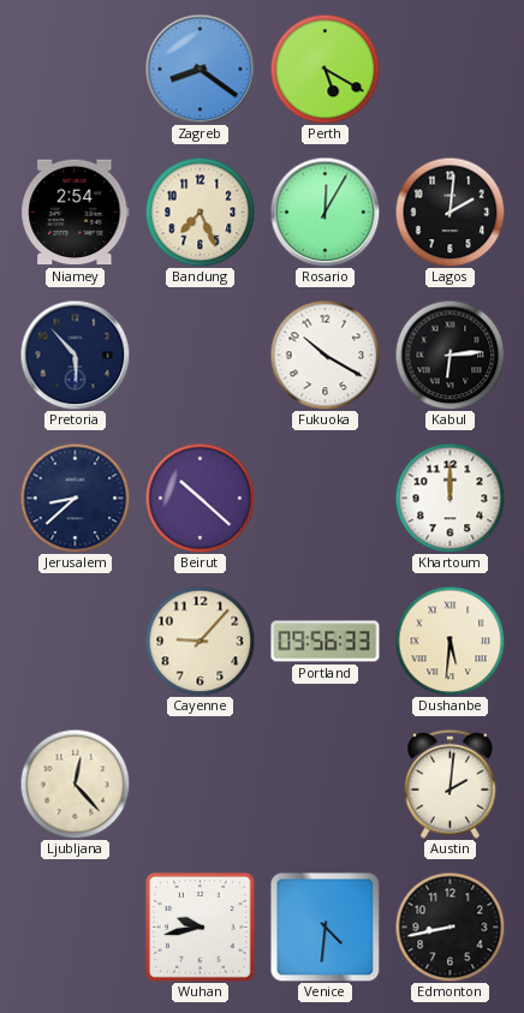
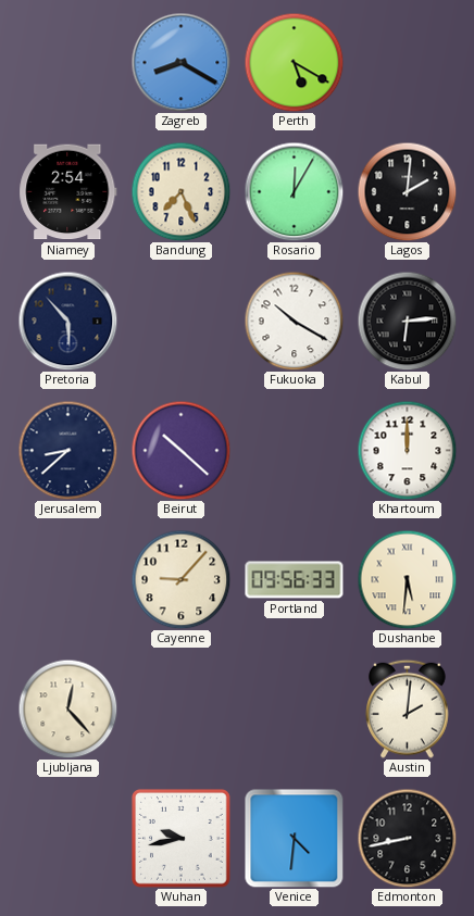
Zagreb: 8:21 -> 8:20 (180, 62)
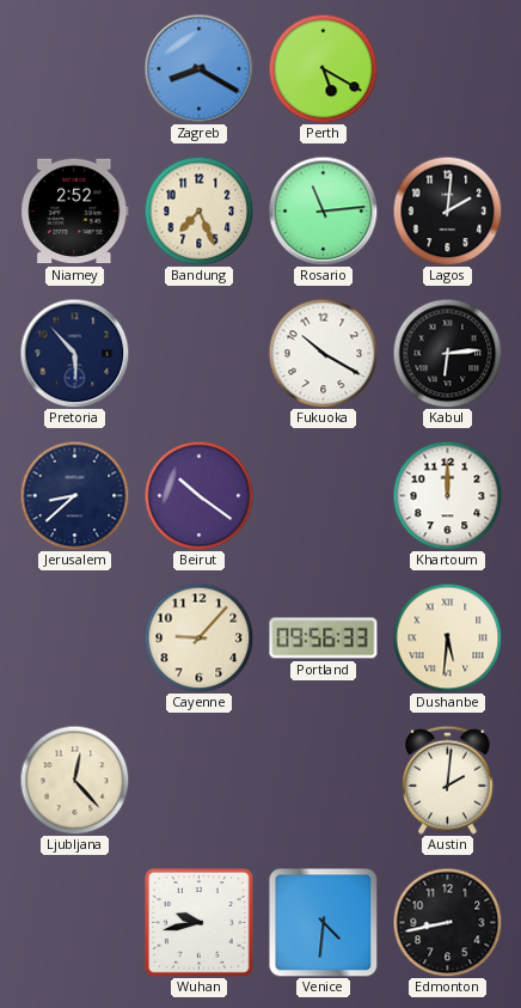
Niamey: 2:54 -> 2:52 (75, 212)
Rosario: 12:05 -> 11:14 (323, 210)
Beirut: 10:22 -> 10:21 (198, 495)
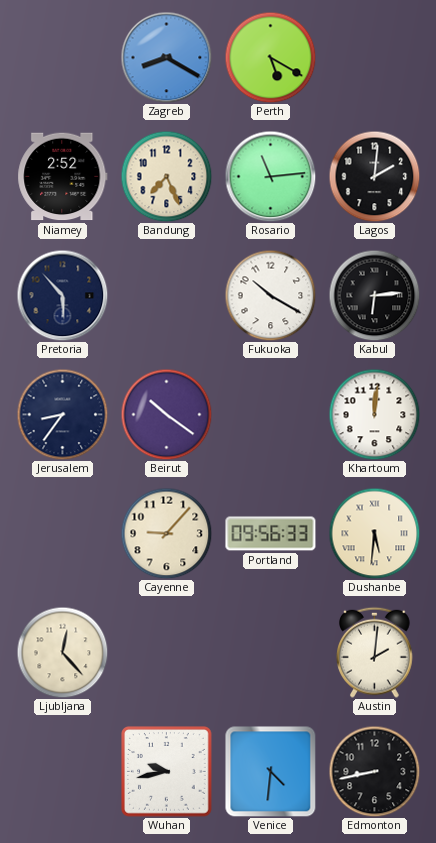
Jerusalem: 8:38 -> 8:36 (62, 414)
Khartoum: 12:00 -> 12:01 (374, 414)
